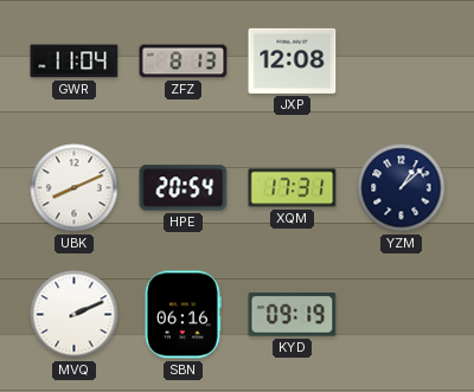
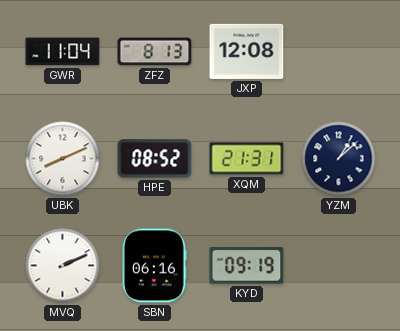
HPE: 20:54 -> 08:52 (155, 159)
XQM: 17:31 -> 21:31 (247, 159)
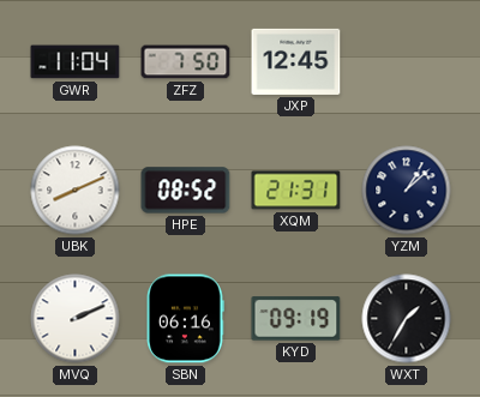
ZFZ: 8:13 -> 7:50 (186, 62)
JXP: 12:08 -> 12:45 (296, 61)
WXT: none -> 1:35 (407, 319)
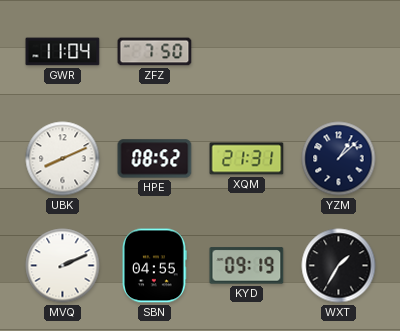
JXP: 12:45 -> none (296, 61)
SBN: 06:16 -> 04:55 (155, 266)
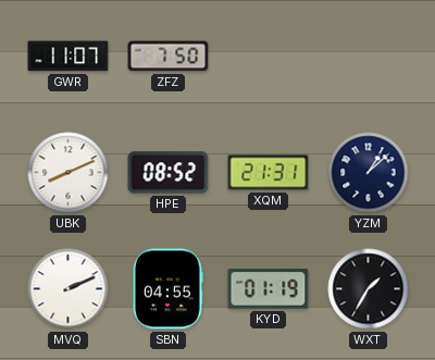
GWR: 11:04 -> 11:07 (69, 57)
KYD: 09:19 -> 01:19 (269, 289)
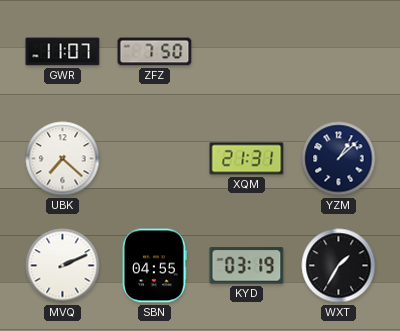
UBK: 8:11 -> 7:22 (63, 159)
HPE: 08:52 -> none (169, 173)
KYD: 01:19 -> 03:19 (247, 266)
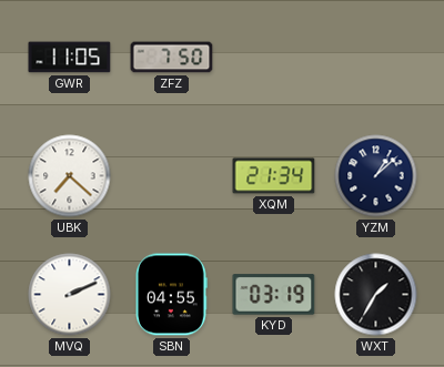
GWR: 11:07 -> 11:05 (70, 58)
XQM: 21:31 -> 21:34 (274, 176)
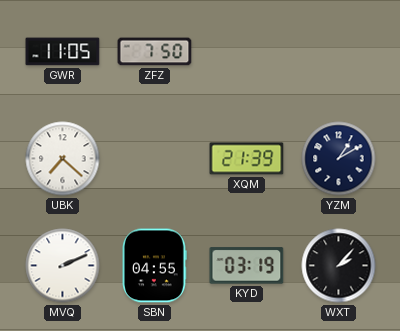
XQM: 21:34 -> 21:39 (247, 159)
YZM: 1:08 -> 1:10 (339, 159)
WXT: 1:35 -> 2:07 (339, 266)
